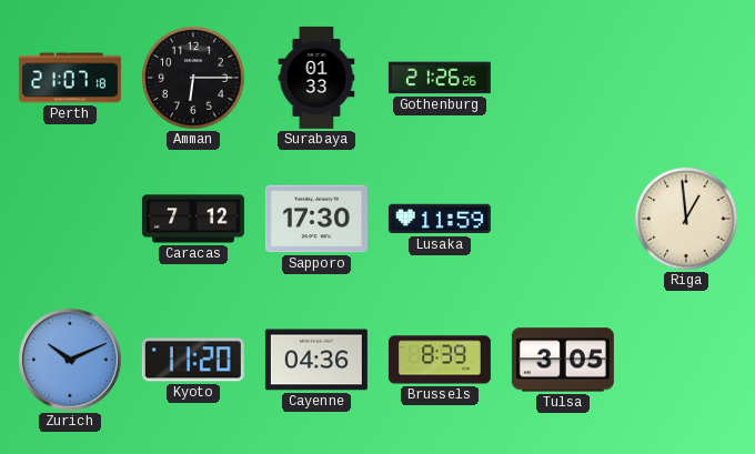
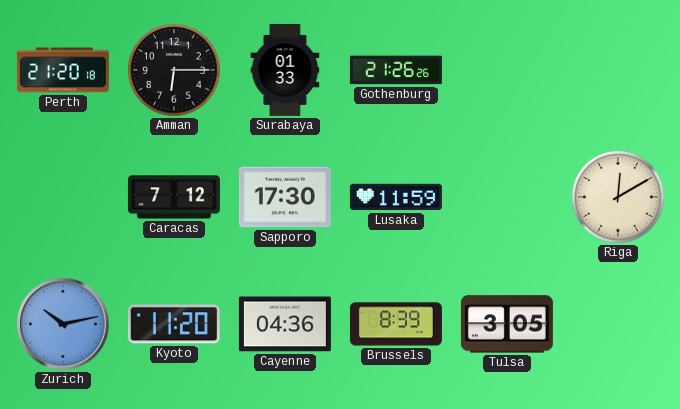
Perth: 21:07 -> 21:20 (63, 70)
Riga: 12:59 -> 12:10 (618, 197)
Zurich: 10:11 -> 10:13 (63, 324)
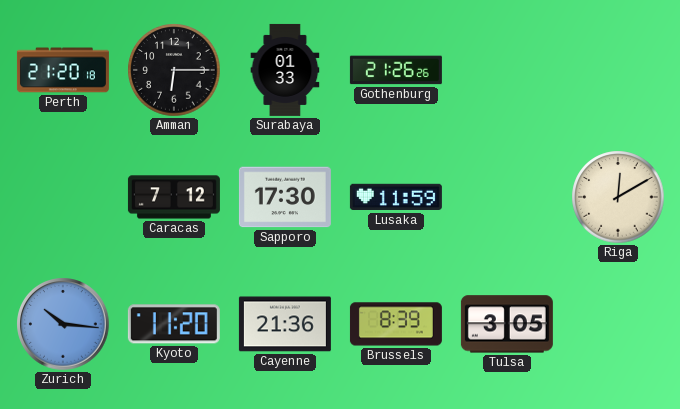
Zurich: 10:13 -> 10:16 (63, 324)
Cayenne: 04:36 -> 21:36 (285, 324)
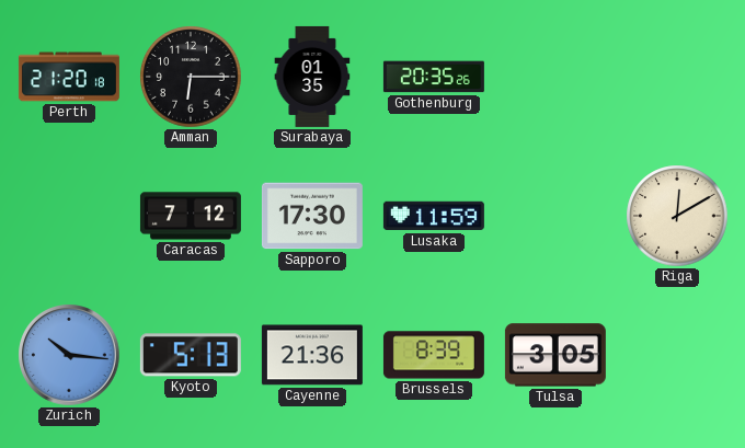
Surabaya: 01:33 -> 01:35 (312, 77)
Gothenburg: 21:26 -> 20:35 (434, 77)
Kyoto: 11:20 -> 5:13 (191, 355)
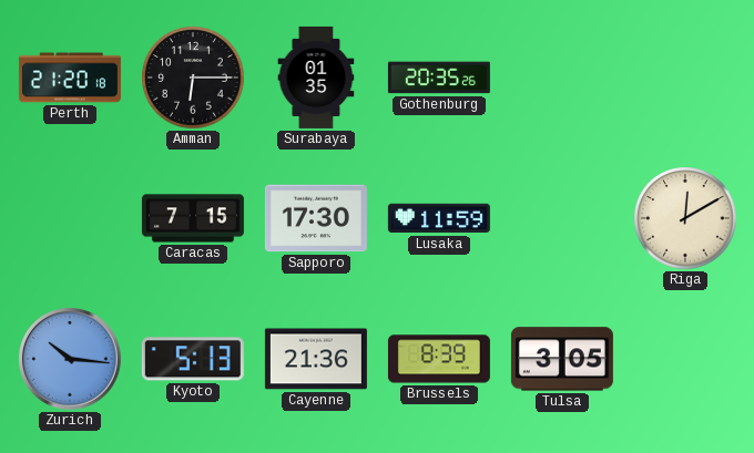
Caracas: 7:12 -> 7:15 (193, 218)
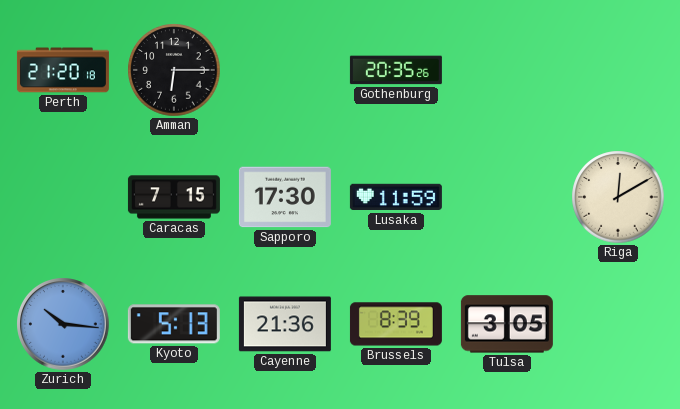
Surabaya: 01:35 -> none (316, 78)
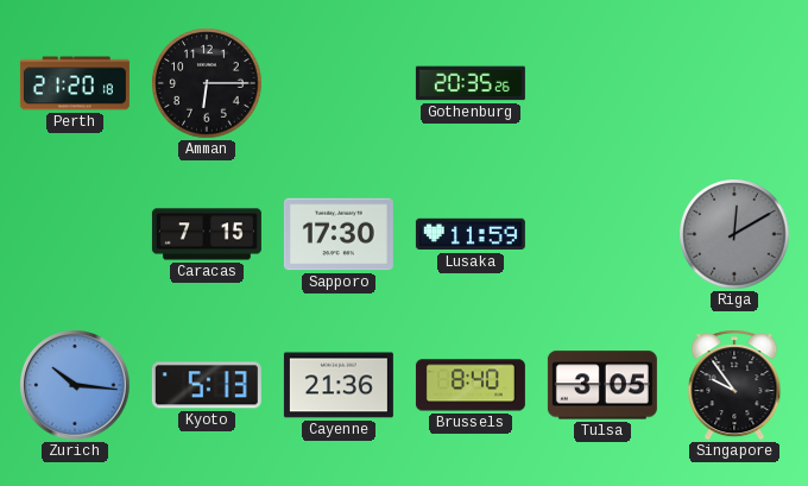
Riga dial: cream -> grey (734, 234)
Brussels: 8:39 -> 8:40 (471, 385)
Singapore: none -> 9:54 (734, 385)
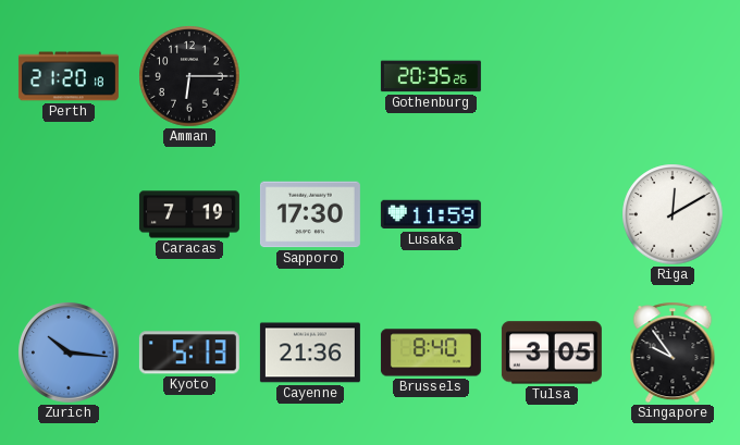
Caracas: 7:15 -> 7:19 (189, 214)
Riga dial: grey -> white (673, 214)
